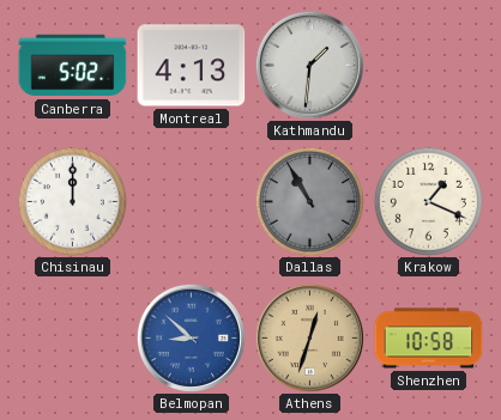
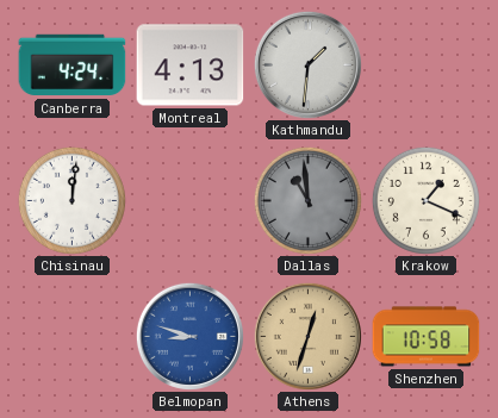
Canberra: 5:02 -> 4:24 (73, 65)
Chisinau: 12:00 -> 12:01 (71, 200)
Dallas: 10:55 -> 10:59 (307, 200)
Belmopan: 8:52 -> 8:48 (189, 336)
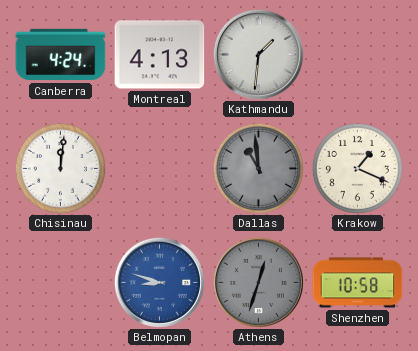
Athens dial: champagne -> grey (258, 282)
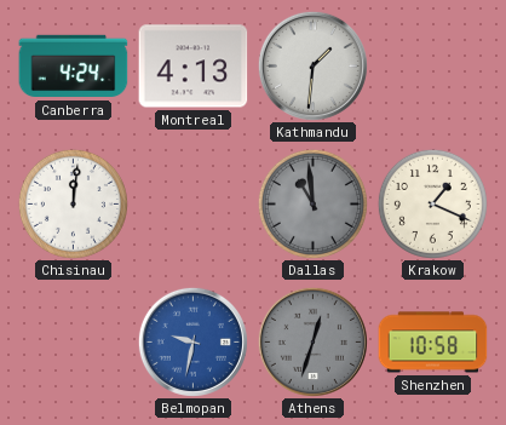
Belmopan: 8:48 -> 9:32 (192, 341)
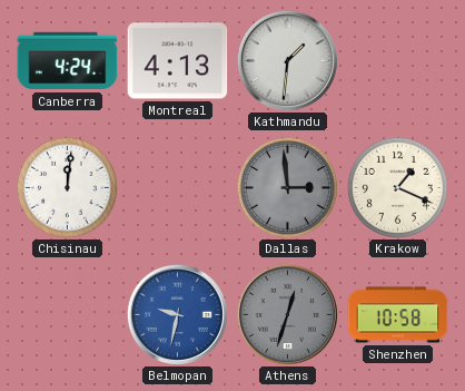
Dallas: 10:59 -> 2:59 (287, 187)
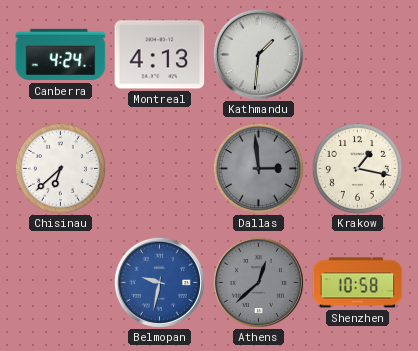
Chisinau: 12:01 -> 6:38 (60, 168)
Krakow: 1:19 -> 1:17 (357, 168)
Athens: 12:33 -> 12:38 (258, 282)
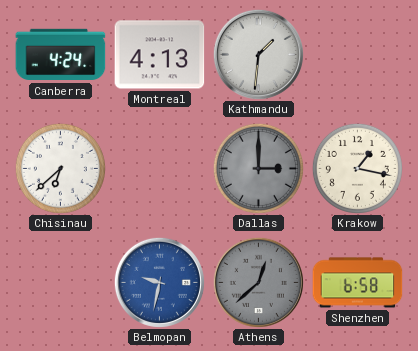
Dallas: 2:59 -> 3:00 (258, 168)
Shenzhen: 10:58 -> 6:58 (358, 283)
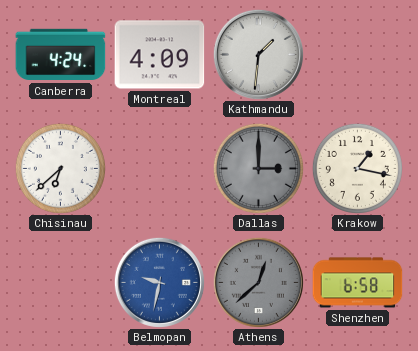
Montreal: 4:13 -> 4:09 (160, 55)
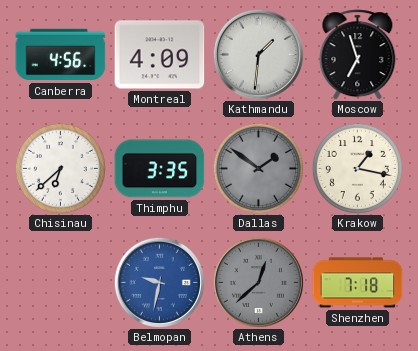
Canberra: 4:24 -> 4:56 (61, 55)
Moscow: none -> 6:57 (358, 55)
Thimphu: none -> 3:35 (160, 169)
Dallas: 3:00 -> 1:51 (258, 168)
Shenzhen: 6:58 -> 7:18 (358, 283)
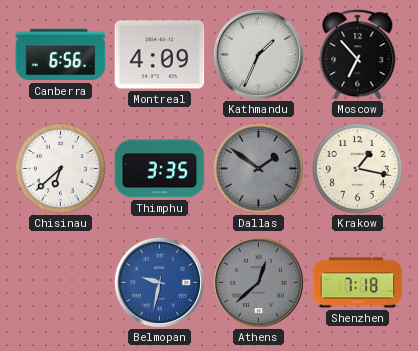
Canberra: 4:56 -> 6:56 (61, 55)
Kathmandu: 1:31 -> 1:34 (258, 54)
Moscow: 6:57 -> 6:53 (358, 55)
